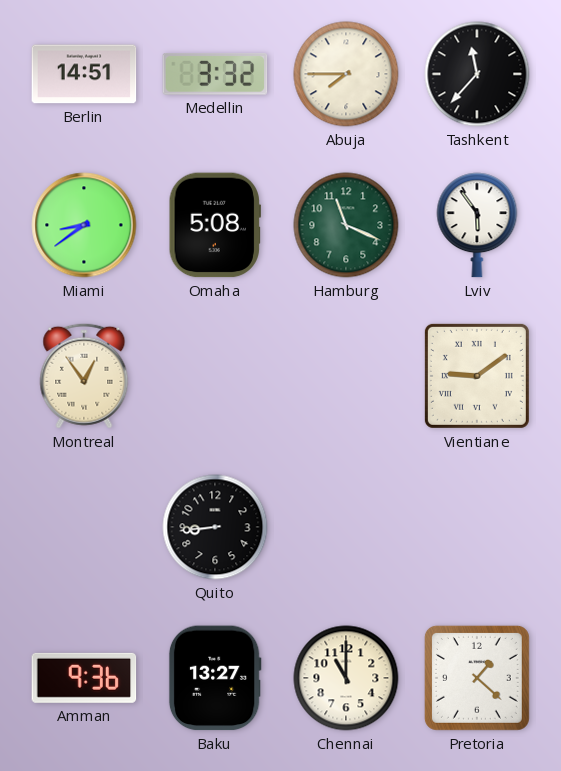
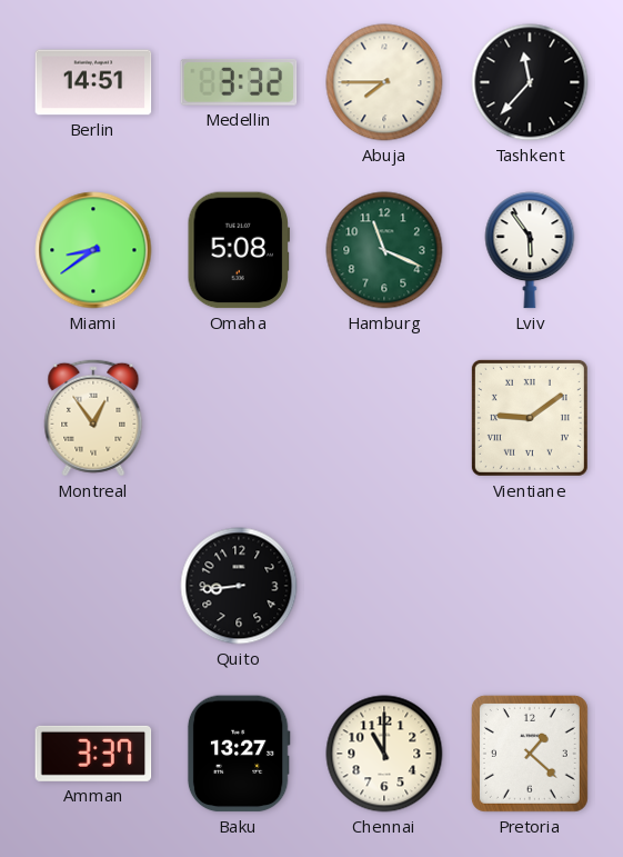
Amman: 9:36 -> 3:37 (93, 754)
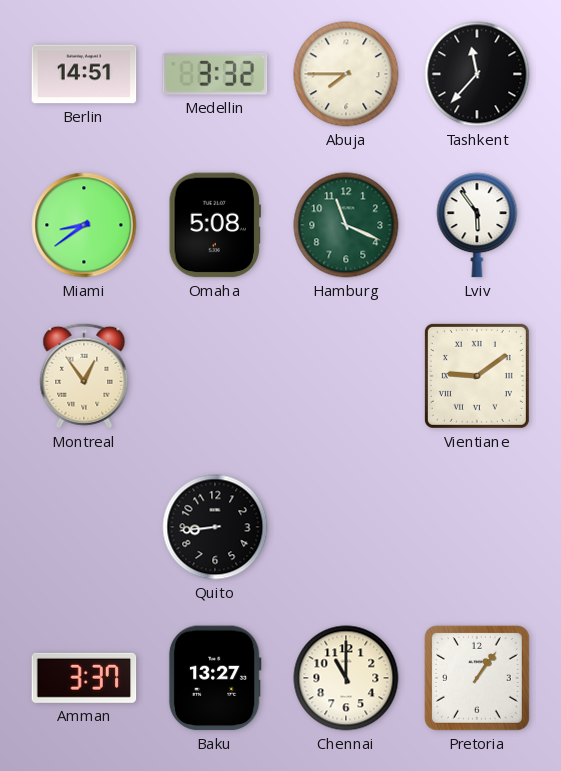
Pretoria: 1:22 -> 1:06 (477, 678)
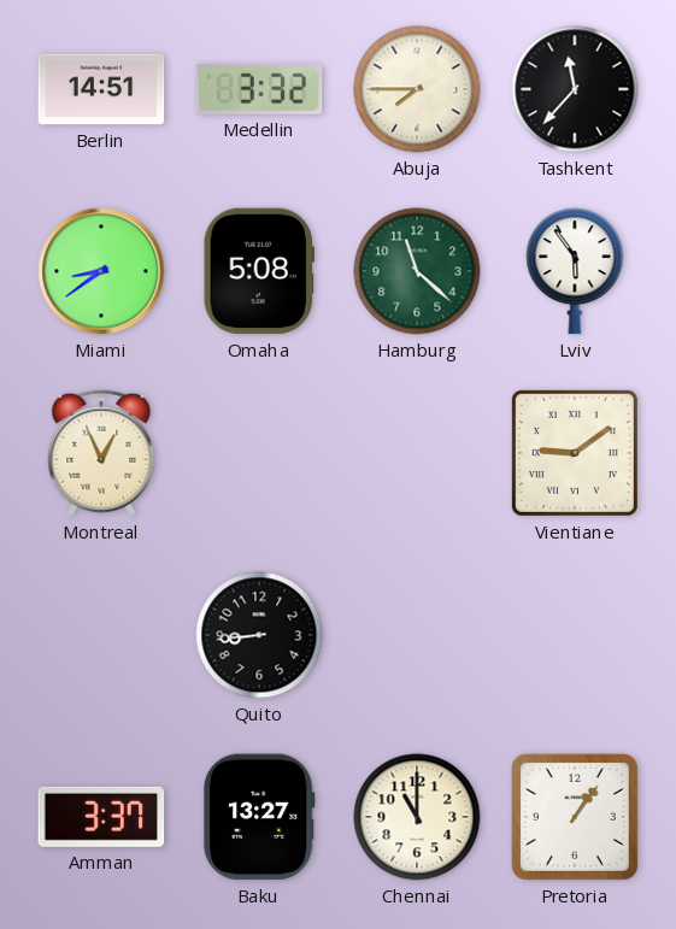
Hamburg: 11:19 -> 11:22 (417, 271)
Montreal: 12:54 -> 12:56 (101, 453)
